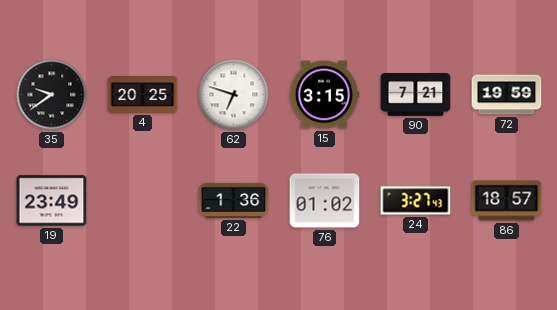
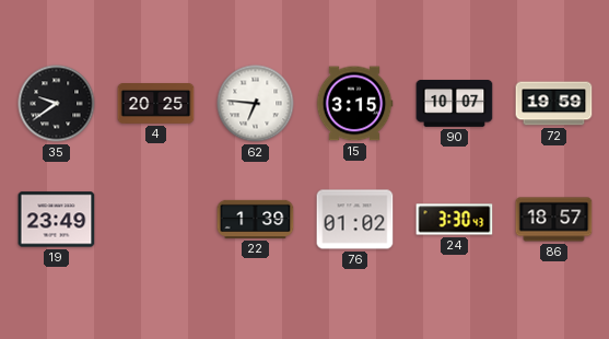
62: 6:48 -> 6:46 (256, 104)
90: 7:21 -> 10:07 (455, 104)
22: 1:36 -> 1:39 (256, 219)
24: 3:27 -> 3:30 (455, 220)
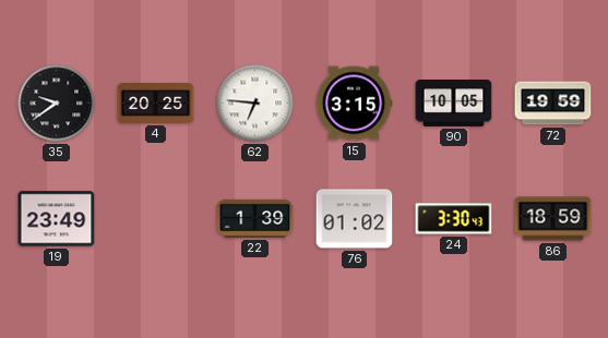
90: 10:07 -> 10:05 (454, 104)
86: 18:57 -> 18:59 (553, 219)
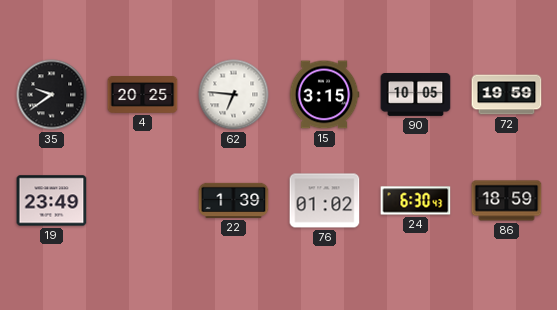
24: 3:30 -> 6:30 (416, 201)
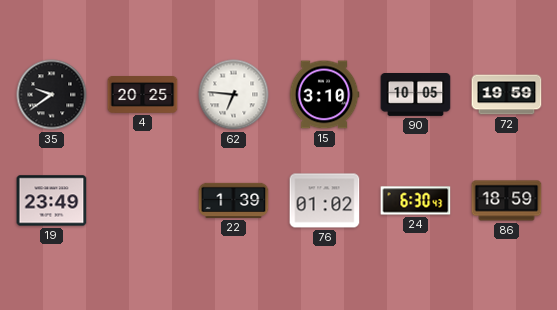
15: 3:15 -> 3:10 (324, 95)
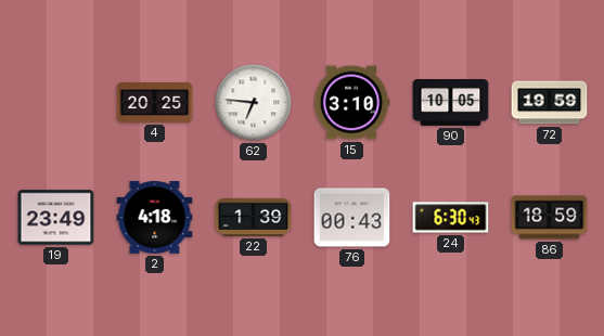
35: 9:39 -> none (52, 95)
2: none -> 4:18 (155, 218)
76: 01:02 -> 00:43 (352, 218)
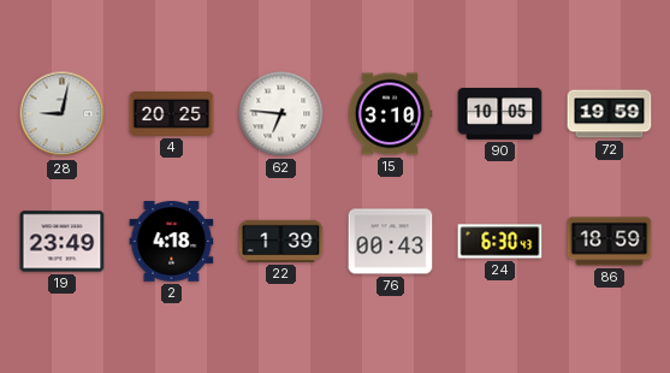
28: none -> 9:02 (63, 114)
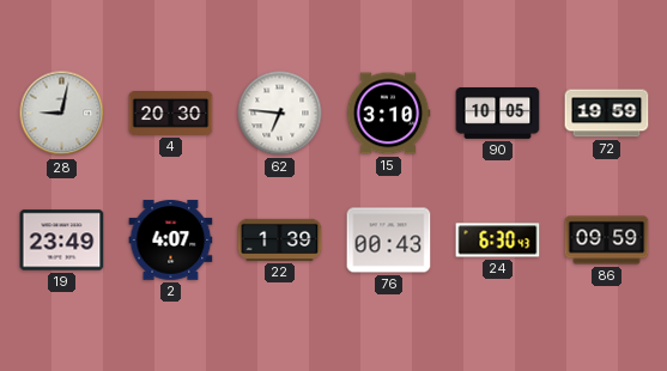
4: 20:25 -> 20:30 (171, 114)
2: 4:18 -> 4:07 (171, 241)
86: 18:59 -> 09:59 (607, 241)
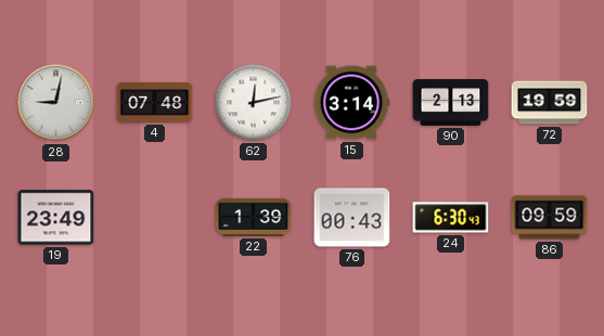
4: 20:30 -> 07:48 (155, 103)
62: 6:46 -> 12:13 (254, 103)
15: 3:10 -> 3:14 (351, 103)
90: 10:05 -> 2:13 (451, 103)
2: 4:07 -> none (171, 241)
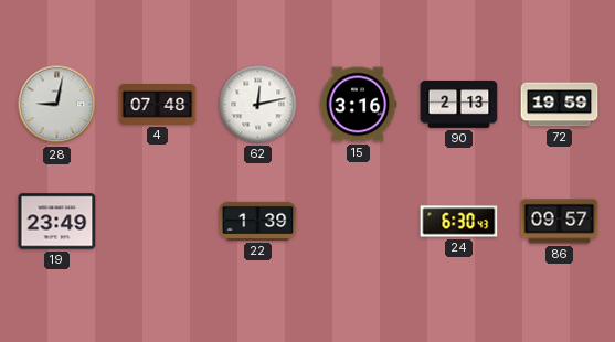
15: 3:14 -> 3:16 (358, 105)
76: 00:43 -> none (352, 218)
86: 09:59 -> 09:57 (560, 222)
